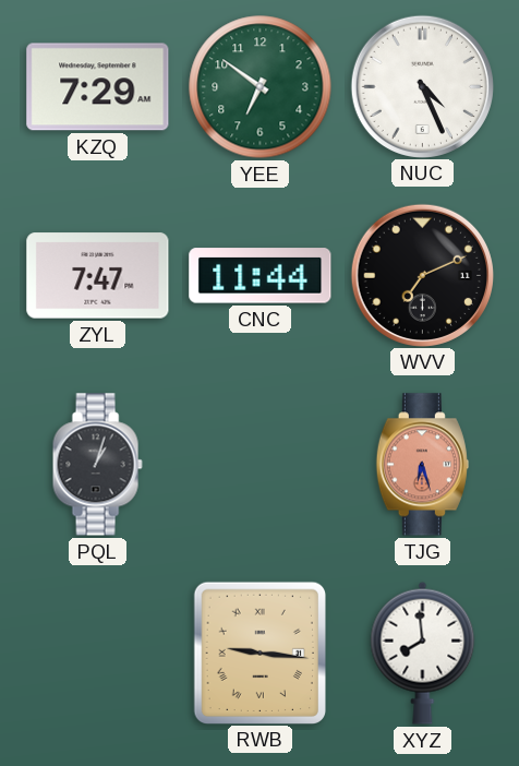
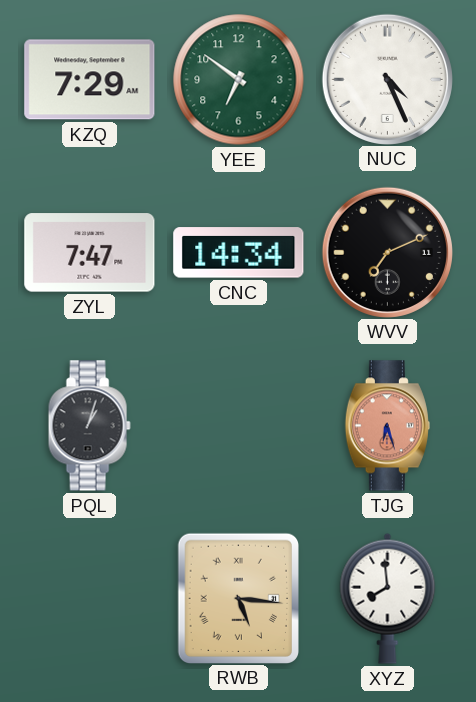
CNC: 11:44 -> 14:34 (239, 253)
RWB: 9:16 -> 5:16 (238, 598)
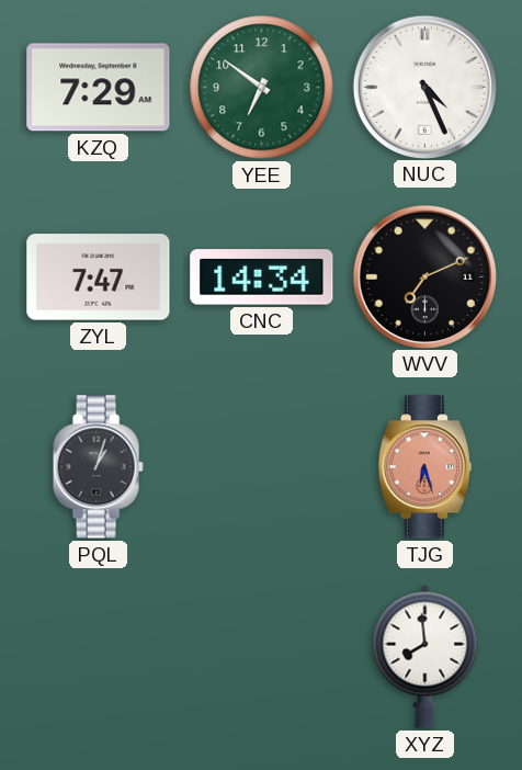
RWB: 5:16 -> none (238, 598)
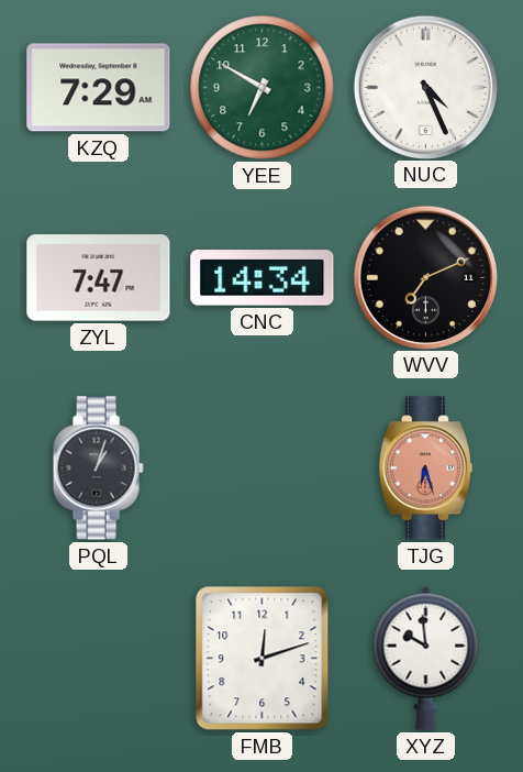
YEE: 6:51 -> 6:50 (263, 88)
FMB: none -> 12:12 (263, 659)
XYZ: 7:59 -> 9:59 (426, 658)
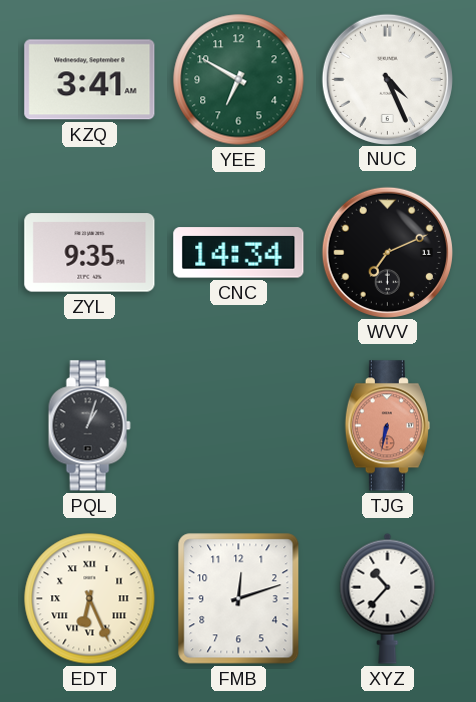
KZQ: 7:29 -> 3:41 (90, 80)
ZYL: 7:47 -> 9:35 (90, 253)
TJG: 6:27 -> 6:32 (387, 426)
EDT: none -> 6:26 (90, 599)
XYZ: 9:59 -> 10:37 (388, 598)
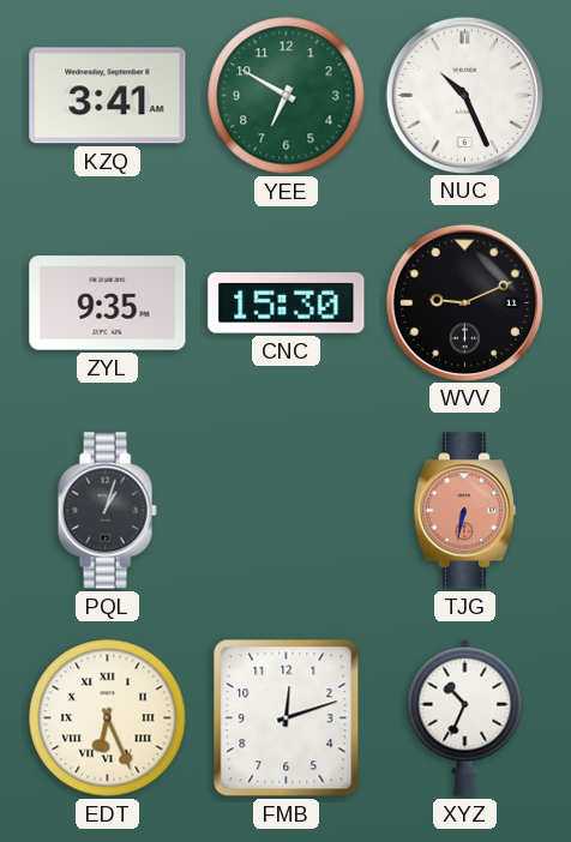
NUC: 4:26 -> 10:26 (464, 95)
CNC: 14:34 -> 15:30 (287, 303)
WVV: 7:11 -> 9:11 (464, 302)
XYZ: 10:37 -> 10:34 (465, 717)
